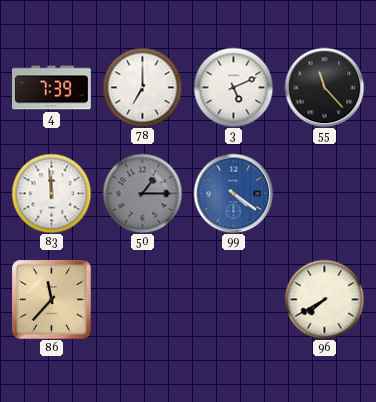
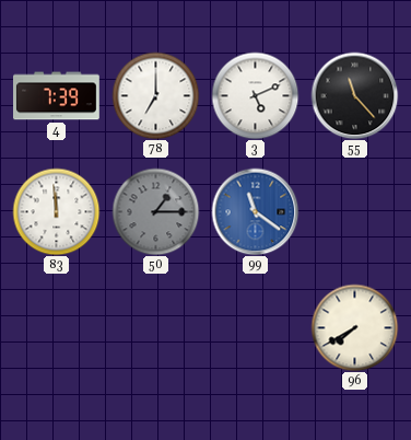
99: 4:21 -> 11:21 (255, 211)
86: 11:37 -> none (51, 299)
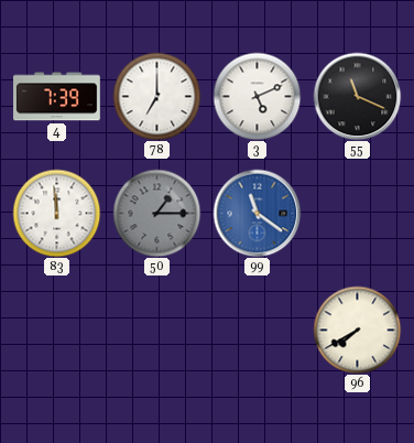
55: 11:23 -> 11:19 (357, 96)
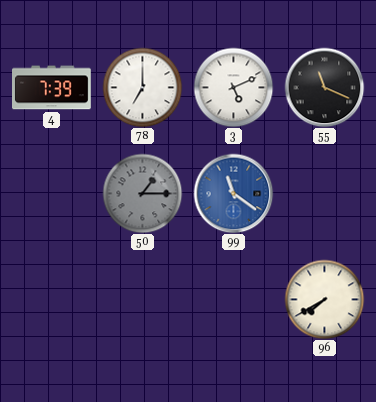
83: 11:59 -> none (56, 213)
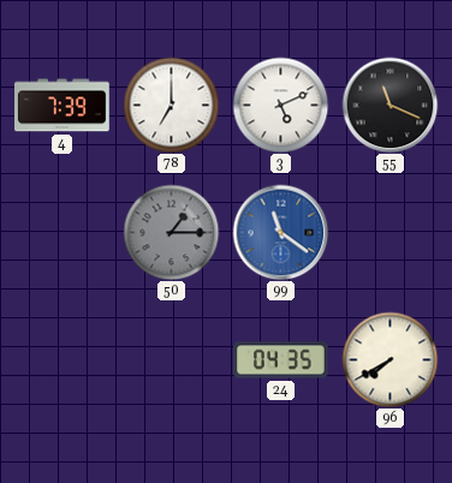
24: none -> 04:35 (281, 360)
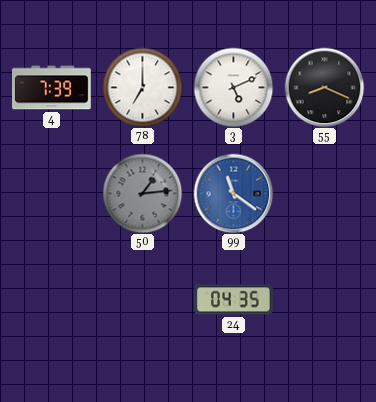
55: 11:19 -> 8:19 (324, 87)
50: 1:15 -> 1:14 (142, 193)
96: 7:40 -> none (389, 359)
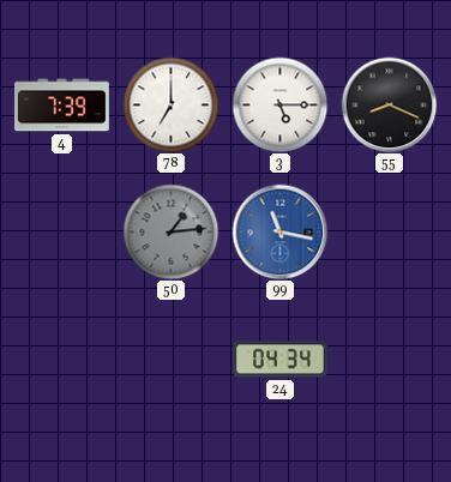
3: 5:11 -> 5:15 (279, 104)
99: 11:21 -> 11:17 (279, 231)
24: 04:35 -> 04:34 (281, 360)
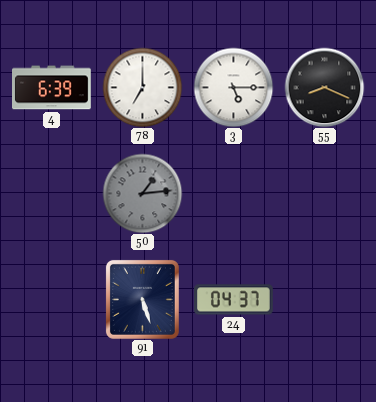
4: 7:39 -> 6:39 (52, 88)
99: 11:17 -> none (279, 231)
91: none -> 5:27 (142, 299)
24: 04:34 -> 04:37 (234, 300)
